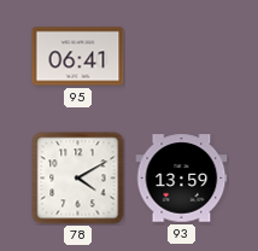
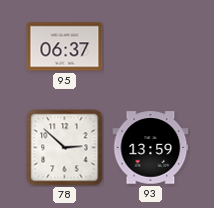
95: 06:41 -> 06:37 (65, 47)
78: 4:10 -> 2:52 (65, 148)
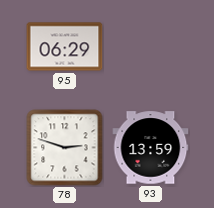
95: 06:37 -> 06:29 (65, 47)
78: 2:52 -> 2:48 (65, 148)
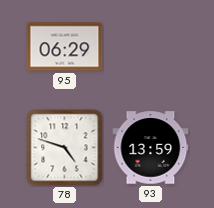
78: 2:48 -> 4:48 (65, 148)
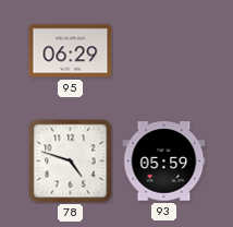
93: 13:59 -> 05:59 (164, 162)
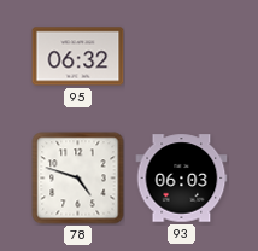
95: 06:29 -> 06:32 (78, 57)
93: 05:59 -> 06:03 (182, 179)
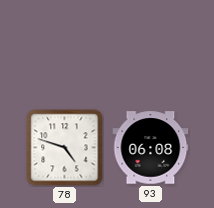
95: 06:32 -> none (78, 57)
93: 06:03 -> 06:08 (151, 148)
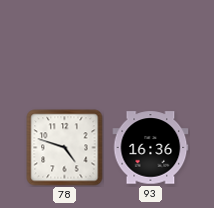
93: 06:08 -> 16:36 (151, 148)
